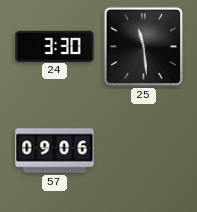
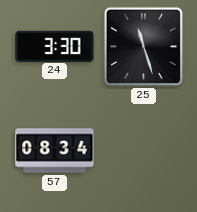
25: 11:29 -> 11:27 (143, 46)
57: 09:06 -> 08:34 (55, 151)
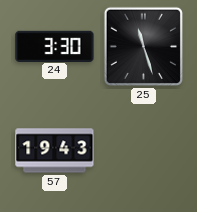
57: 08:34 -> 19:43 (55, 151)
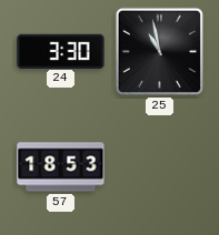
25: 11:27 -> 10:58 (159, 51)
57: 19:43 -> 18:53 (61, 167)
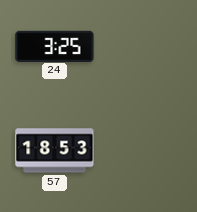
24: 3:30 -> 3:25 (55, 46)
25: 10:58 -> none (159, 51)
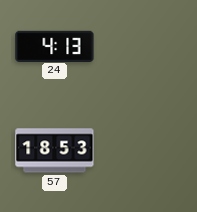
24: 3:25 -> 4:13 (55, 46)
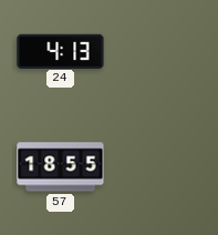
57: 18:53 -> 18:55 (61, 167)
